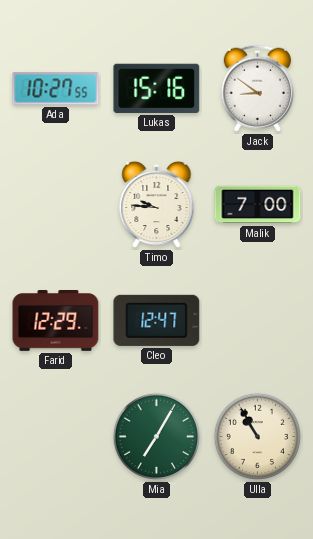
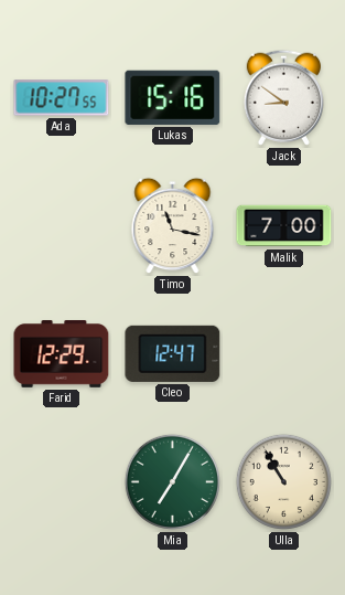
Timo: 9:46 -> 11:17 (173, 226)
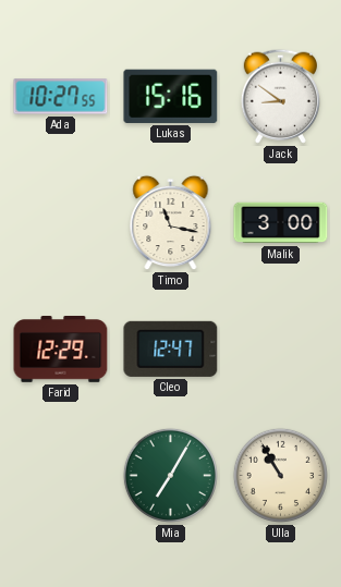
Malik: 7:00 -> 3:00 (281, 223)
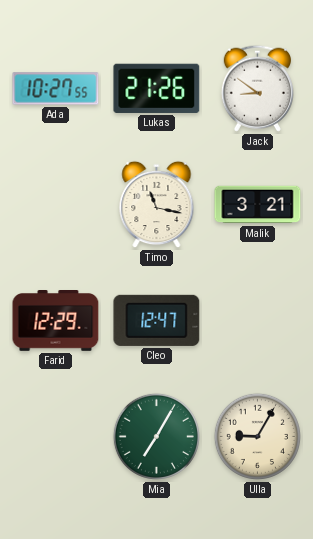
Lukas: 15:16 -> 21:26 (157, 88)
Malik: 3:00 -> 3:21 (258, 205)
Ulla: 10:55 -> 9:05 (257, 436)
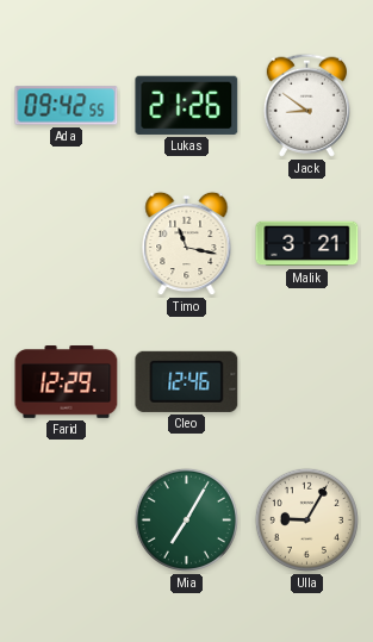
Ada: 10:27 -> 09:42 (67, 106)
Cleo: 12:47 -> 12:46 (187, 381)
